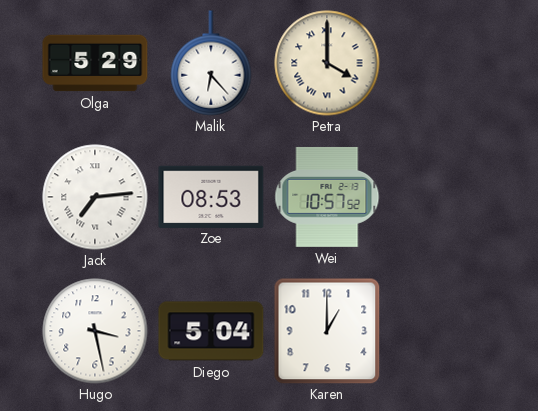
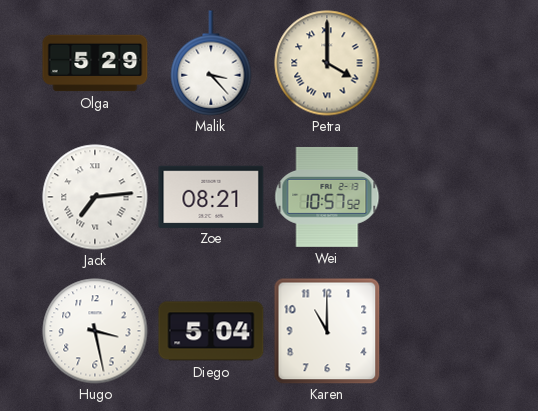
Malik: 6:23 -> 3:23 (211, 63)
Zoe: 08:53 -> 08:21 (211, 196)
Karen: 1:00 -> 11:00 (327, 331)
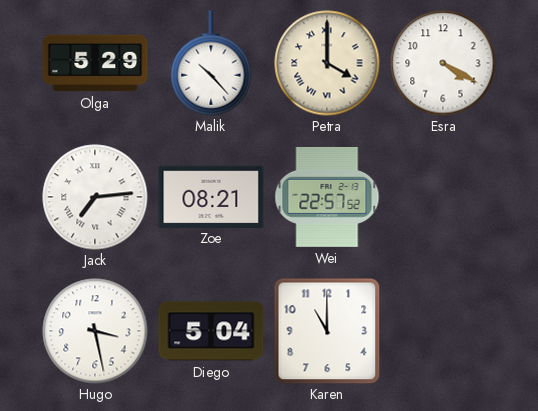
Malik: 3:23 -> 10:23 (211, 63)
Esra: none -> 4:20 (443, 63)
Wei: 10:57 -> 22:57 (327, 197)
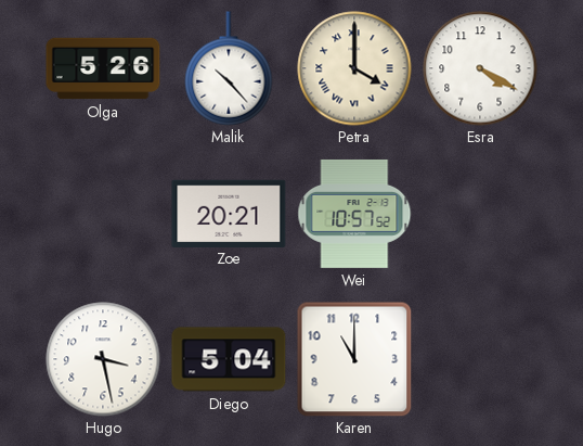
Olga: 5:29 -> 5:26 (103, 68)
Jack: 7:14 -> none (95, 197)
Zoe: 08:21 -> 20:21 (229, 213)
Wei: 22:57 -> 10:57 (354, 214)
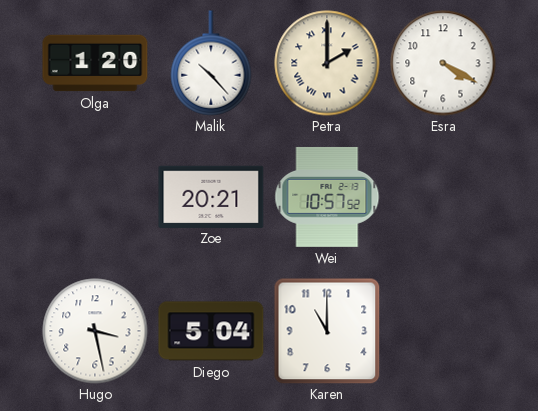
Olga: 5:26 -> 1:20 (95, 63)
Petra: 4:00 -> 2:00 (327, 63)
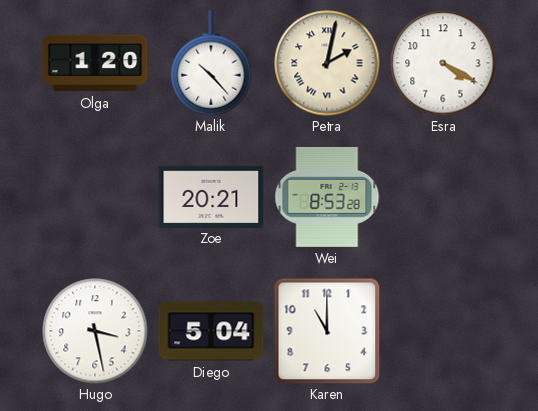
Petra: 2:00 -> 2:02 (327, 63)
Wei: 10:57 -> 8:53 (327, 197)
